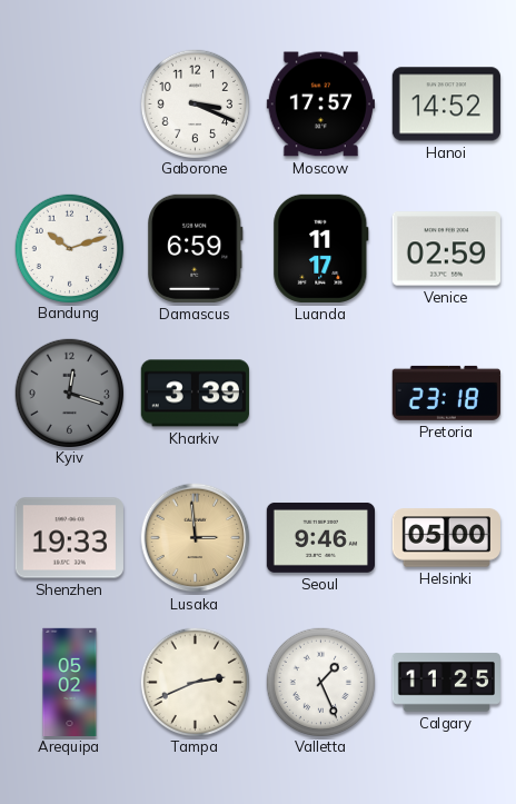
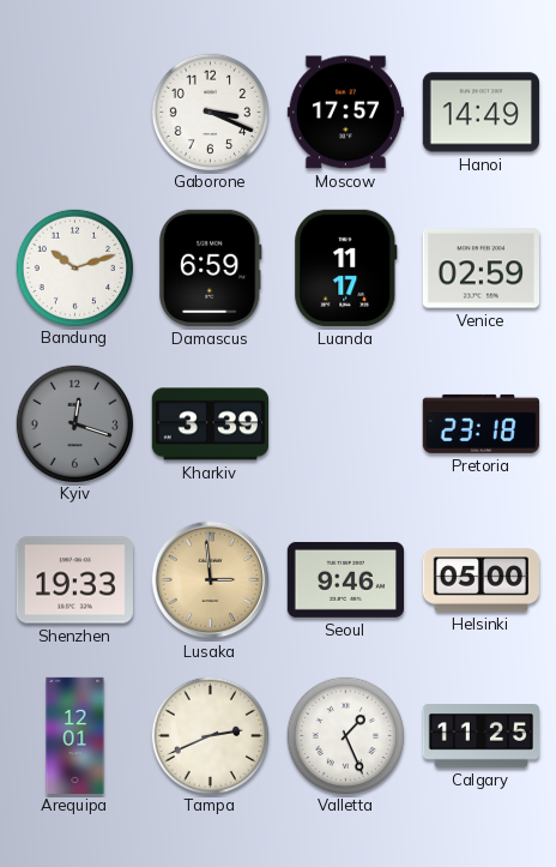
Hanoi: 14:52 -> 14:49 (481, 113)
Arequipa: 05:02 -> 12:01 (75, 735)
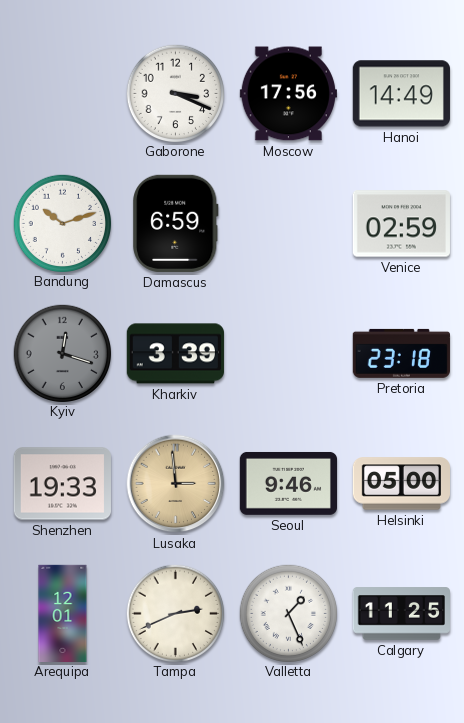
Moscow: 17:57 -> 17:56 (288, 94)
Luanda: 11:17 -> none (346, 267)
